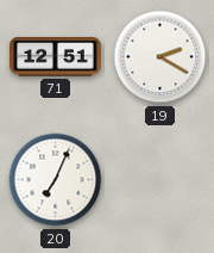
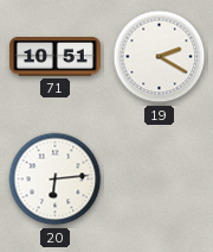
71: 12:51 -> 10:51 (56, 57)
20: 7:04 -> 6:14 (56, 179)
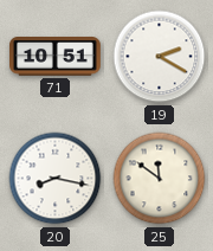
20: 6:14 -> 8:17 (56, 179)
25: none -> 11:51 (160, 179)
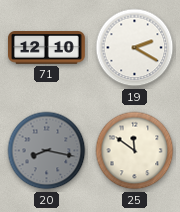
71: 10:51 -> 12:10 (47, 48)
20 dial: white -> grey (47, 151)
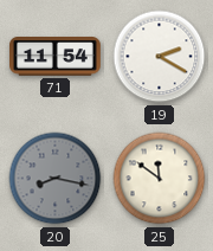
71: 12:10 -> 11:54 (56, 57)
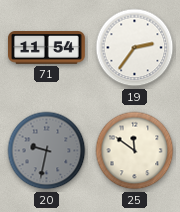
19: 2:20 -> 2:36 (135, 48)
20: 8:17 -> 9:32 (47, 151)
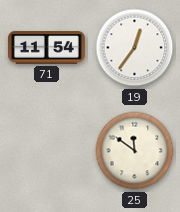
19: 2:36 -> 12:36 (135, 48)
20: 9:32 -> none (47, 151)
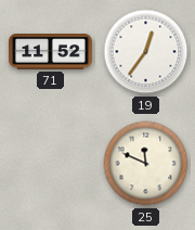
71: 11:54 -> 11:52 (51, 52)
25: 11:51 -> 11:49 (146, 164)
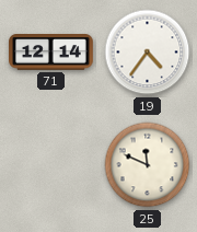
71: 11:52 -> 12:14 (51, 53)
19: 12:36 -> 4:36 (148, 53)
